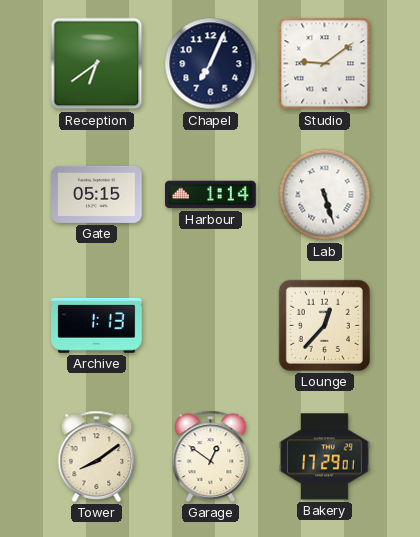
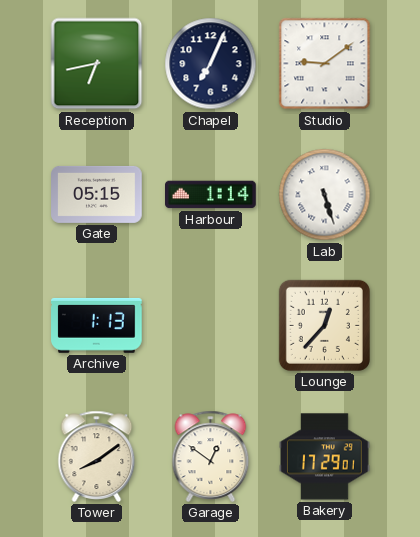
Reception: 6:39 -> 6:43 (97, 64)
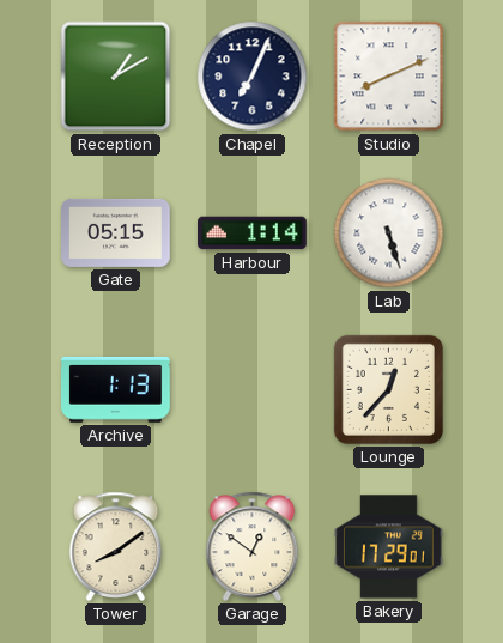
Reception: 6:43 -> 1:10 (116, 77)
Studio: 9:09 -> 8:11 (389, 77)
